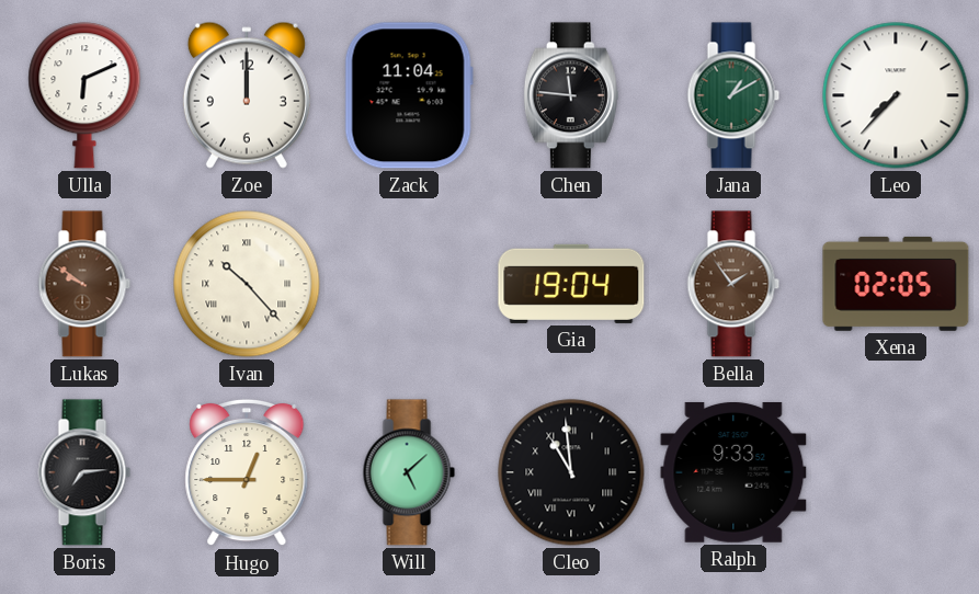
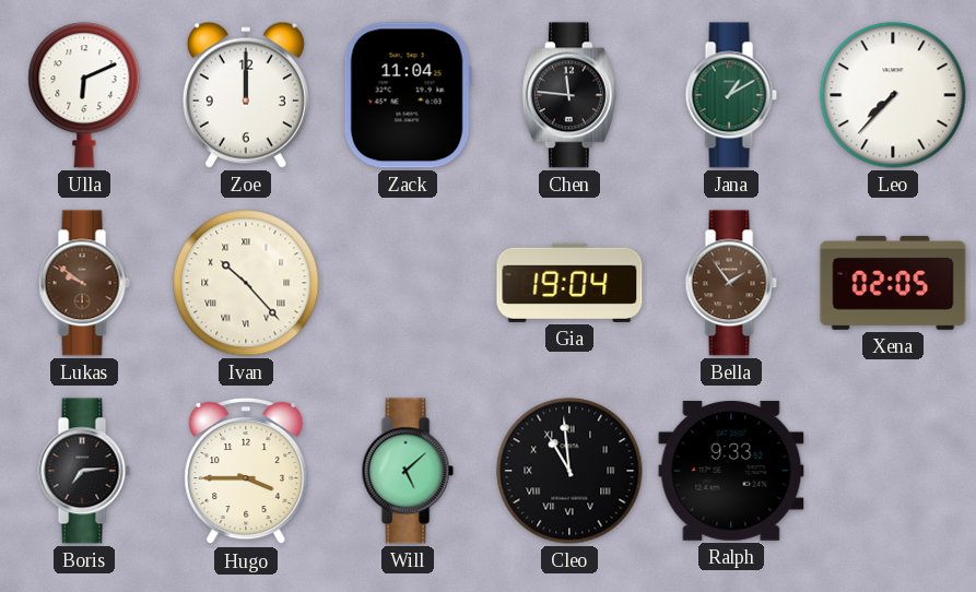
Hugo: 12:45 -> 3:45 (246, 471)
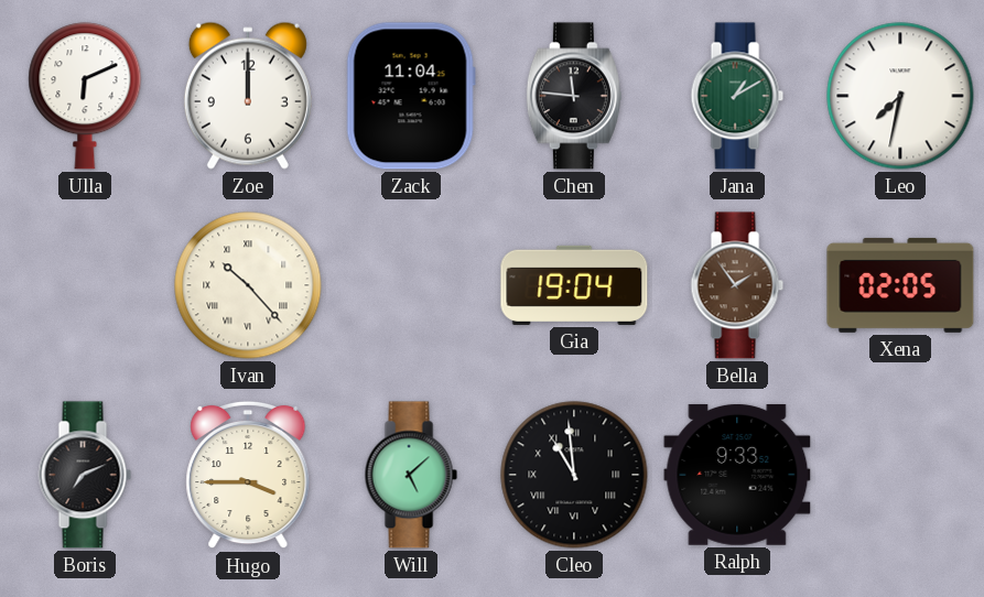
Leo: 7:37 -> 7:32 (900, 96)
Lukas: 9:51 -> none (84, 283)
Boris: 7:14 -> 7:11 (85, 475)
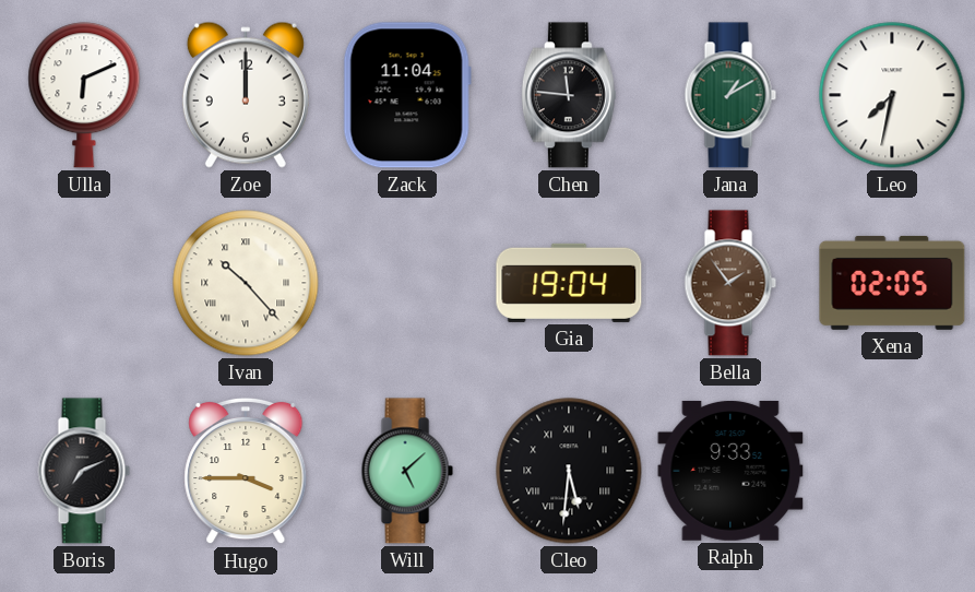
Cleo: 10:59 -> 5:31 (569, 471)
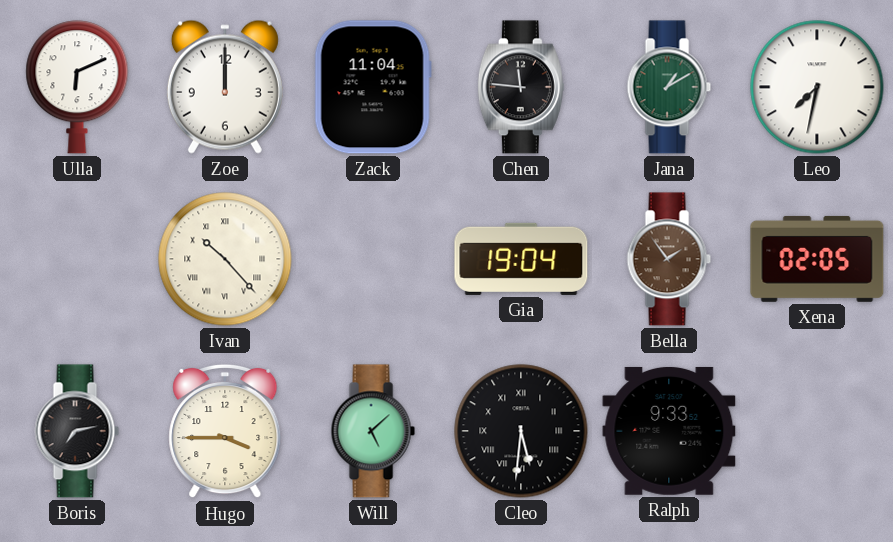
Boris: 7:11 -> 7:13 (77, 431)
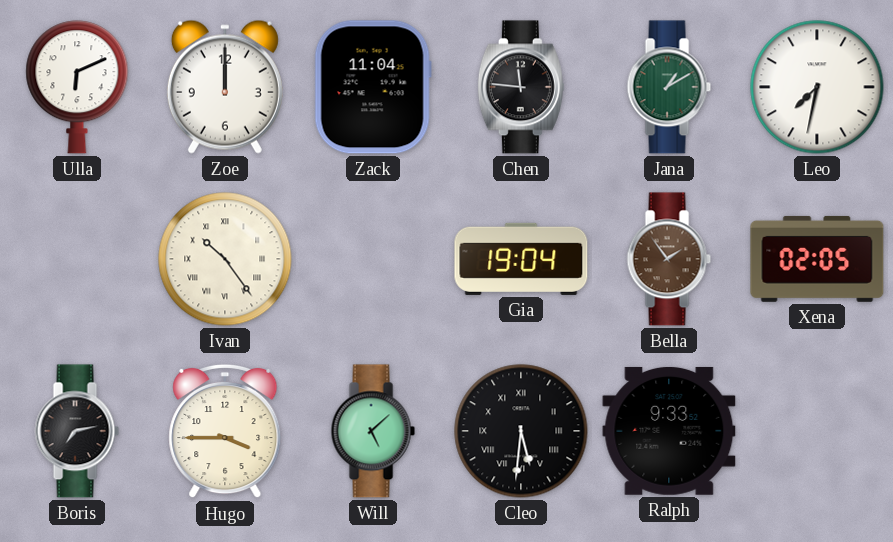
Ivan: 10:23 -> 10:24 (225, 259)
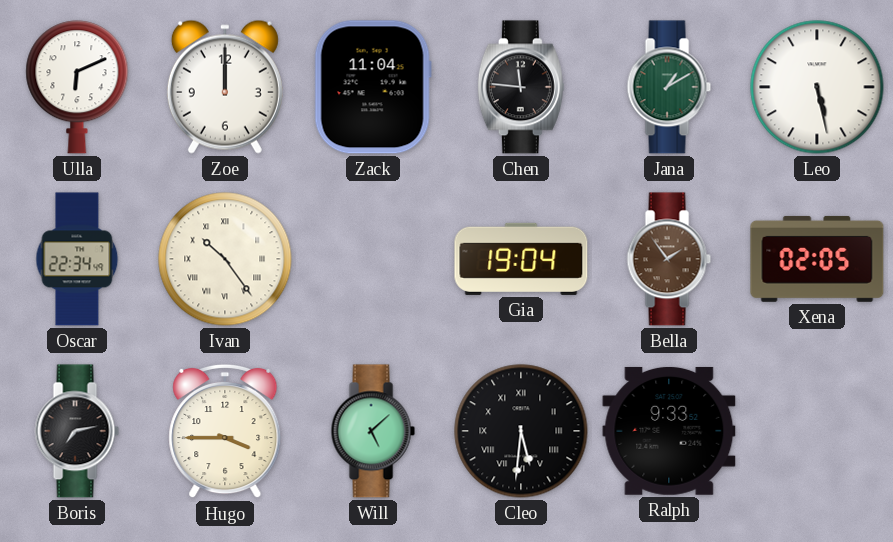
Leo: 7:32 -> 5:28 (817, 87)
Oscar: none -> 22:34 (77, 259)
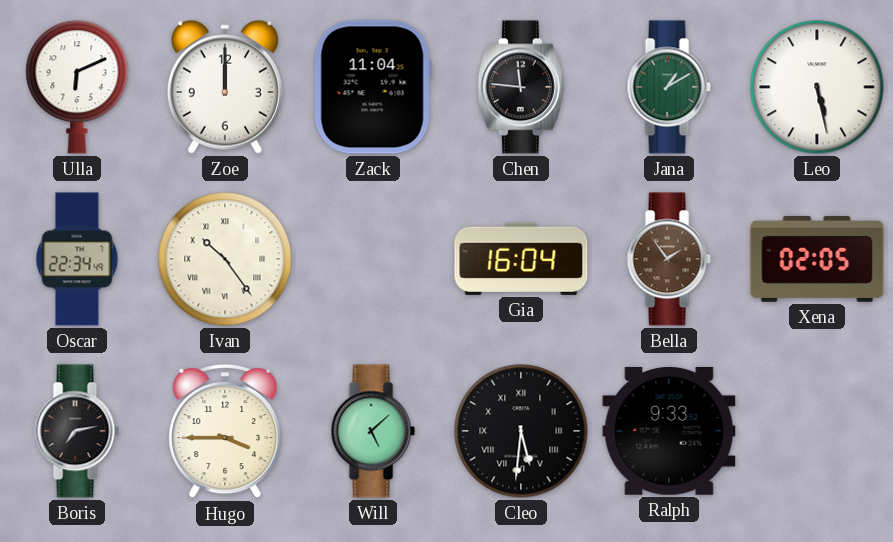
Gia: 19:04 -> 16:04 (521, 259)
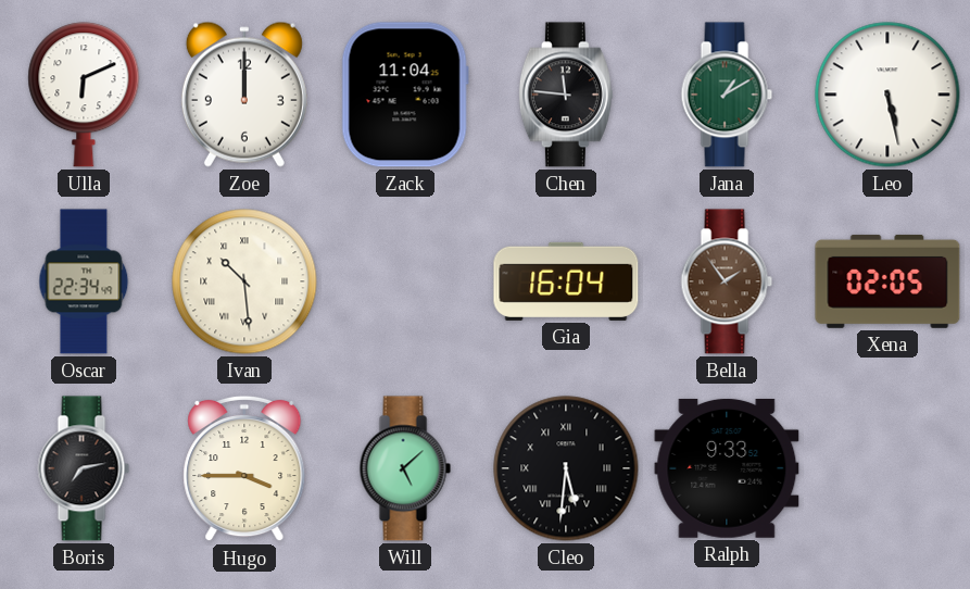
Ivan: 10:24 -> 10:29 (244, 281)
